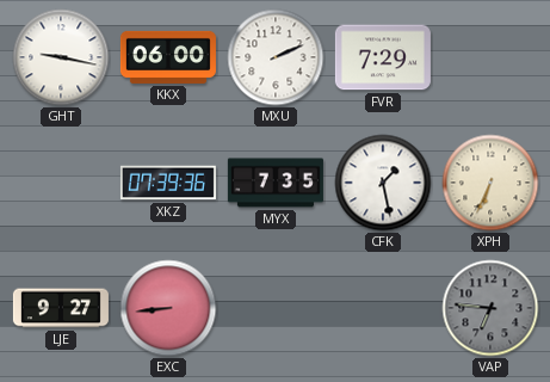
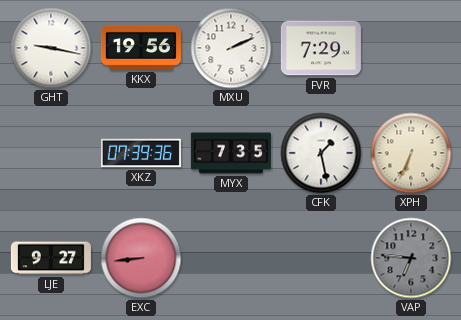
KKX: 06:00 -> 19:56 (141, 48)
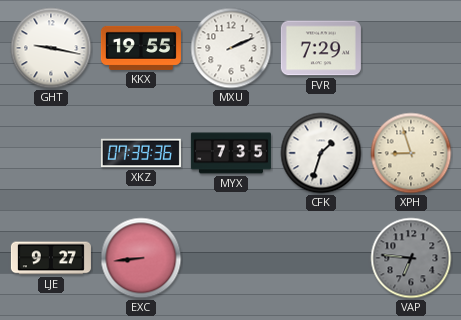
KKX: 19:56 -> 19:55 (141, 48)
CFK: 1:28 -> 1:33 (321, 153)
XPH: 6:34 -> 8:57 (411, 153)
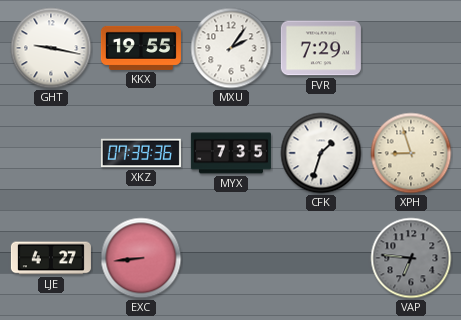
MXU: 2:11 -> 2:06 (231, 48)
LJE: 9:27 -> 4:27 (51, 258)
